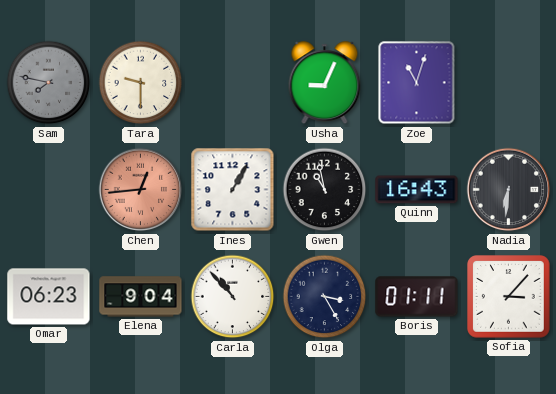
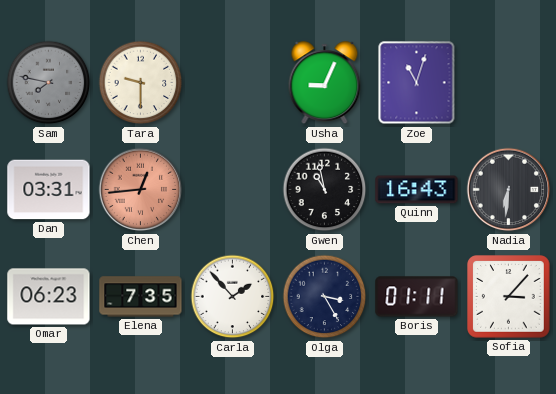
Dan: none -> 03:31 (49, 190)
Ines: 1:05 -> none (233, 190)
Elena: 9:04 -> 7:35 (141, 297)
Carla: 10:53 -> 1:53 (233, 297)
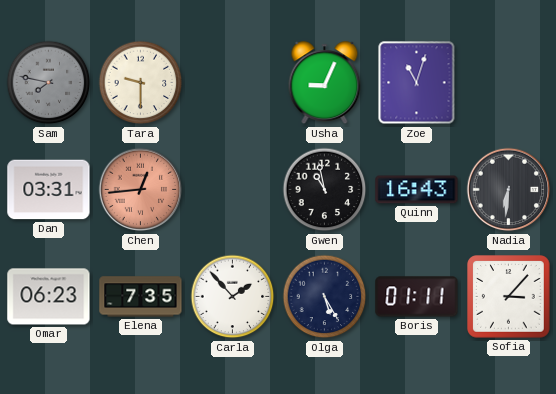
Olga: 3:25 -> 5:25 (325, 297)
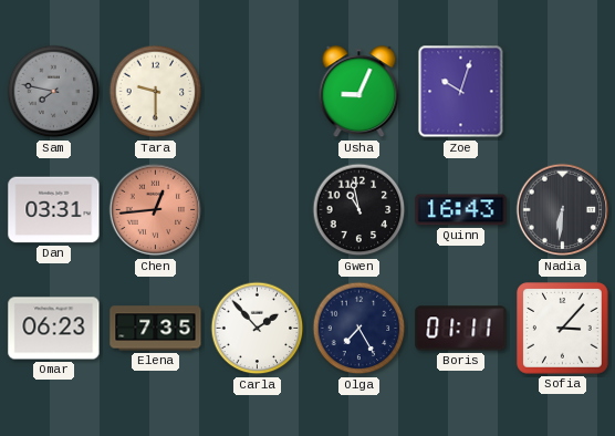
Zoe: 11:03 -> 10:03 (461, 92)
Olga: 5:25 -> 7:25 (359, 329)
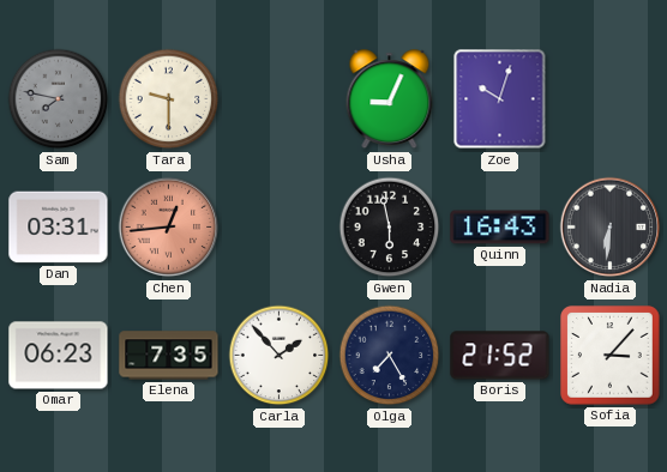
Gwen: 10:58 -> 5:58 (390, 228)
Boris: 01:11 -> 21:52 (500, 356)
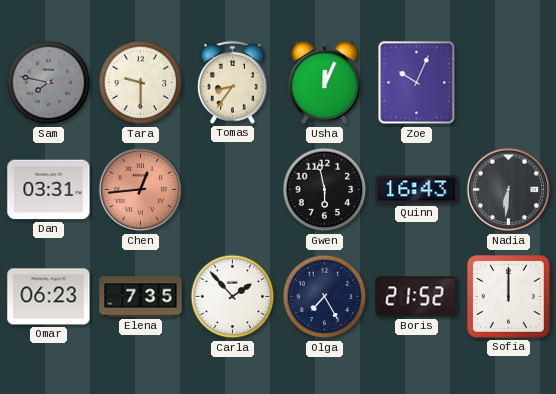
Tomas: none -> 8:36 (232, 82)
Usha: 9:04 -> 12:04 (325, 83)
Zoe: 10:03 -> 10:04 (417, 83)
Sofia: 3:07 -> 12:00 (509, 297)
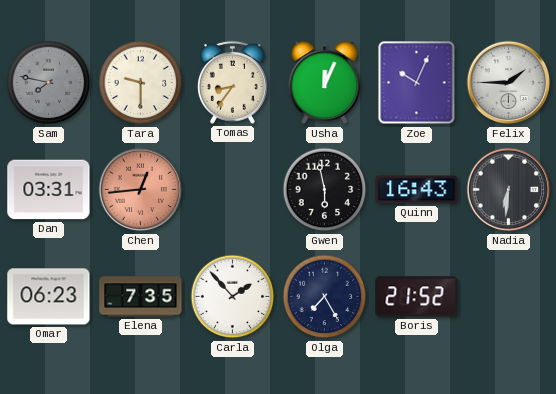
Felix: none -> 1:45 (509, 83)
Sofia: 12:00 -> none (509, 297)
